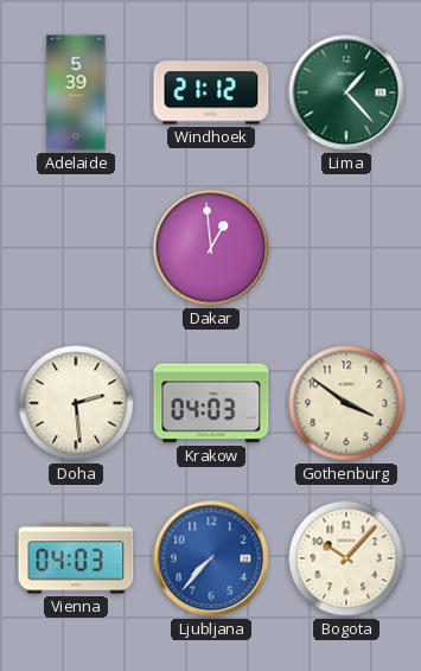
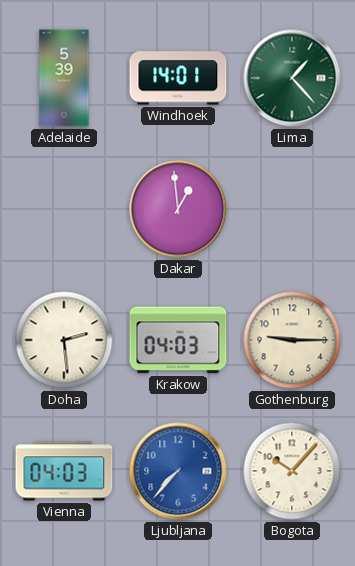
Windhoek: 21:12 -> 14:01 (178, 78)
Gothenburg: 3:51 -> 9:15 (292, 340)
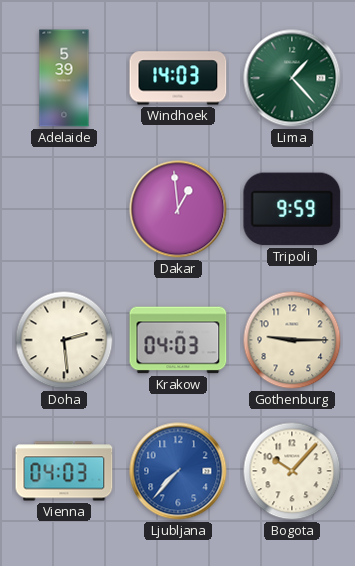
Windhoek: 14:01 -> 14:03 (178, 78)
Tripoli: none -> 9:59 (292, 209)
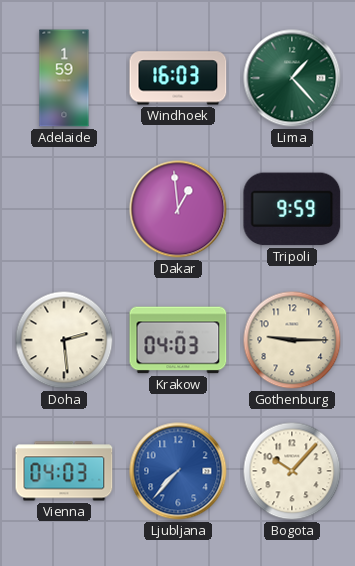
Adelaide: 5:39 -> 1:59 (64, 78)
Windhoek: 14:03 -> 16:03 (178, 78)
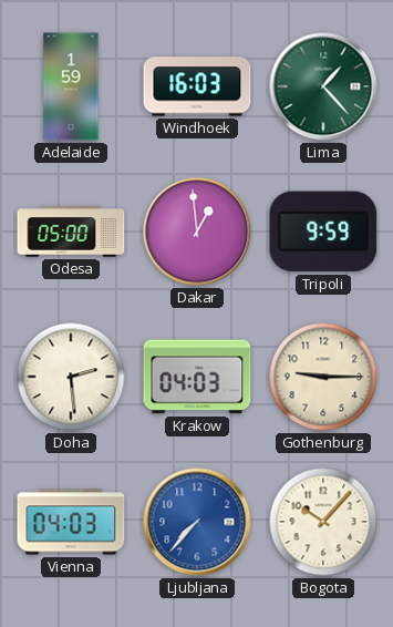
Odesa: none -> 05:00 (71, 232)
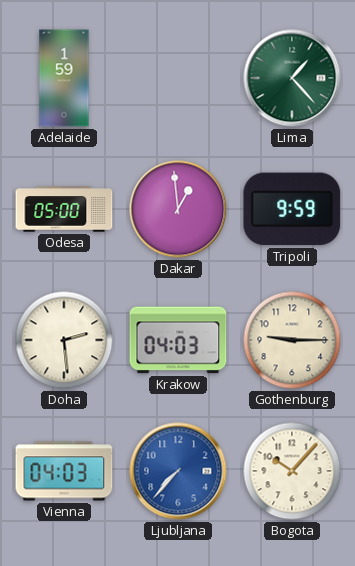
Windhoek: 16:03 -> none (197, 86)
